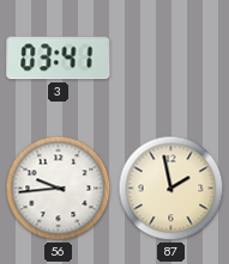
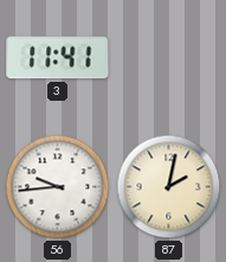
3: 03:41 -> 11:41 (58, 58)
87: 1:58 -> 2:02 (169, 187)
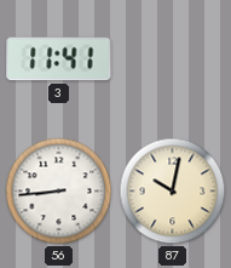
56: 9:44 -> 8:44 (59, 192)
87: 2:02 -> 10:02 (173, 192)
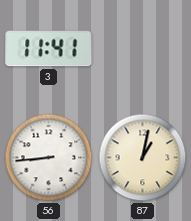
87: 10:02 -> 1:02 (143, 158)
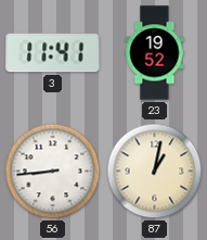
23: none -> 19:52 (155, 53)
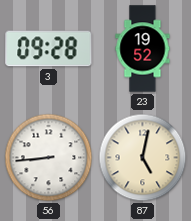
3: 11:41 -> 09:28 (49, 49)
87: 1:02 -> 5:02 (143, 158)
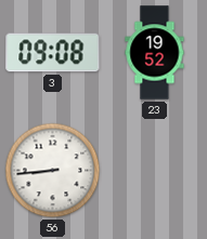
3: 09:28 -> 09:08 (53, 53)
87: 5:02 -> none (143, 158)
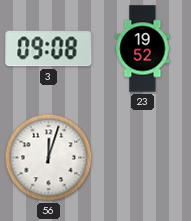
56: 8:44 -> 12:03 (49, 158)
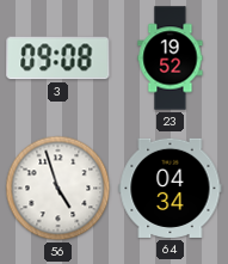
56: 12:03 -> 4:57 (58, 189)
64: none -> 04:34 (171, 188)
